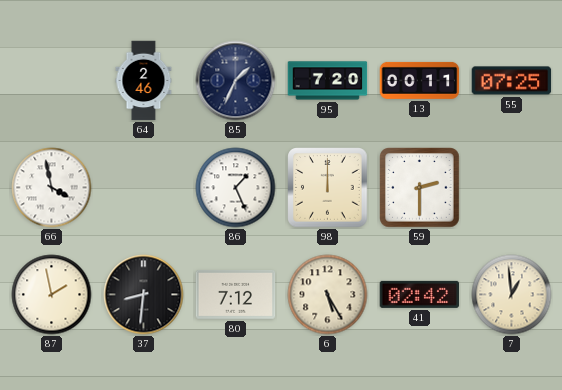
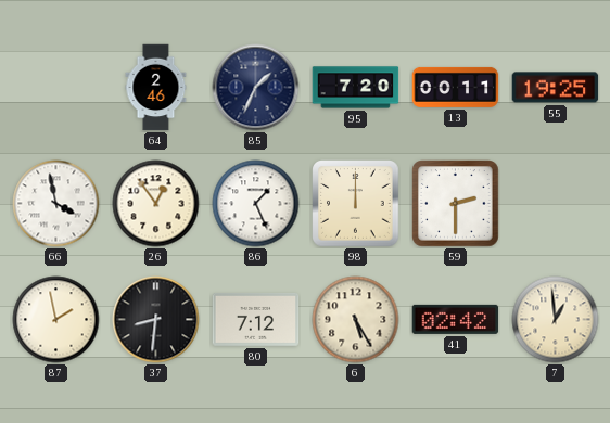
55: 07:25 -> 19:25 (556, 88)
26: none -> 12:54 (156, 204)
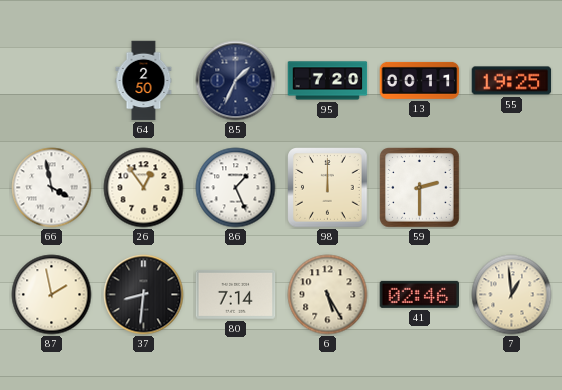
64: 2:46 -> 2:50 (144, 81)
80: 7:12 -> 7:14 (236, 294)
41: 02:42 -> 02:46 (420, 294)
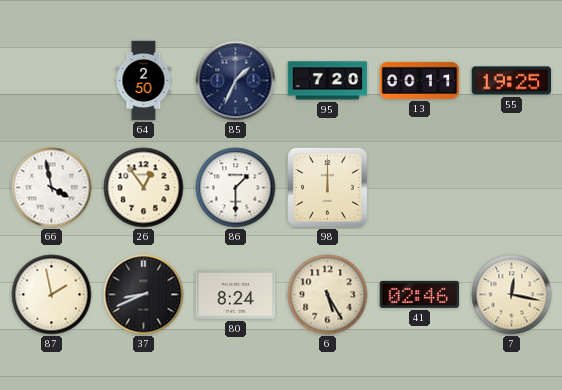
86: 1:26 -> 1:30 (236, 188)
59: 2:30 -> none (420, 188)
37: 8:31 -> 8:41 (144, 295)
80: 7:14 -> 8:24 (236, 294)
7: 12:59 -> 12:17 (512, 295)
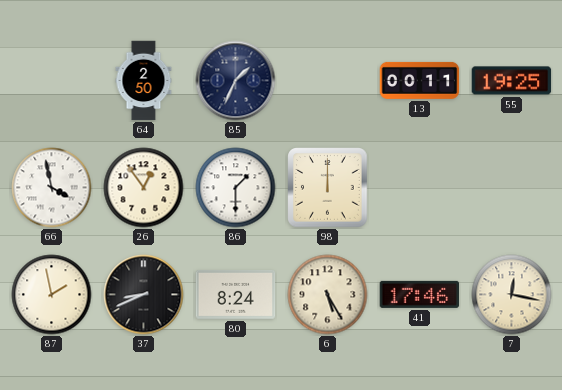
95: 7:20 -> none (328, 81)
41: 02:46 -> 17:46 (420, 294)
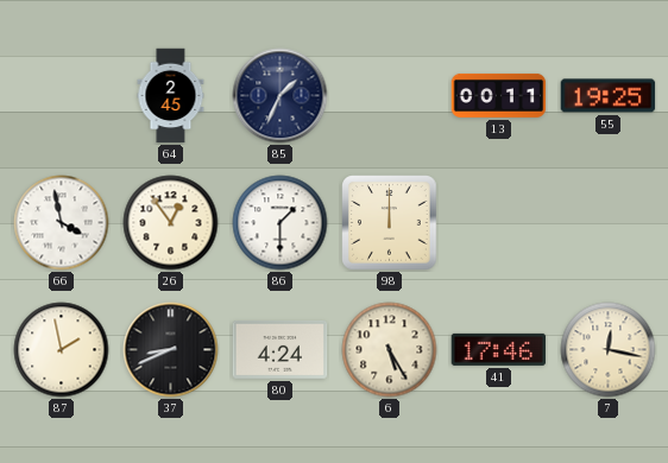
64: 2:50 -> 2:45 (171, 96)
80: 8:24 -> 4:24 (281, 349)
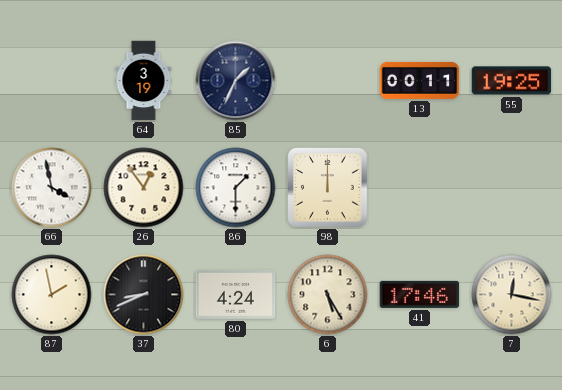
64: 2:45 -> 3:19 (144, 81)
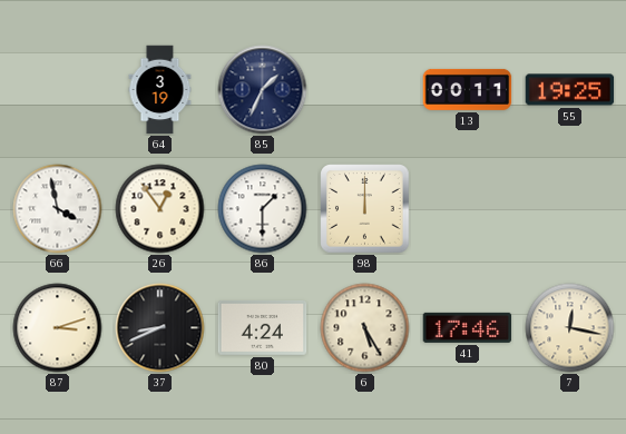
87: 1:58 -> 3:12 (58, 328)
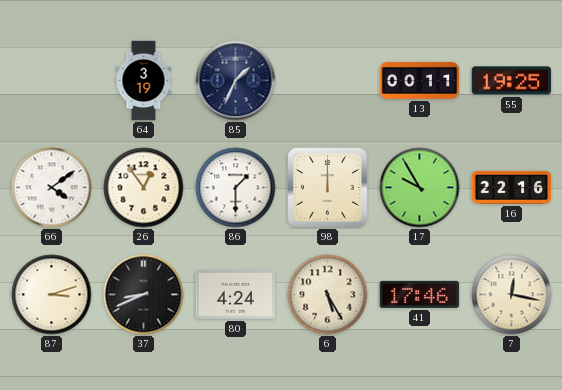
66: 3:58 -> 4:09 (52, 188)
17: none -> 9:55 (420, 188)
16: none -> 22:16 (512, 187)
